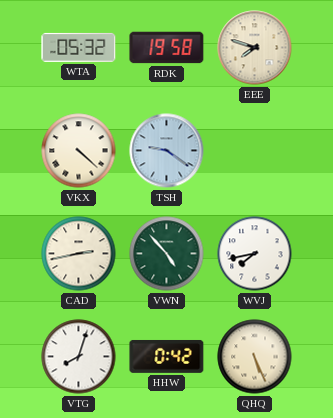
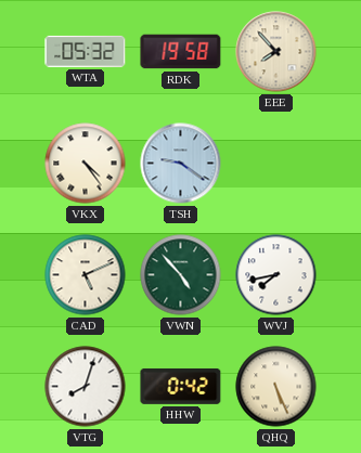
EEE: 7:48 -> 7:53 (276, 52)
VKX: 4:22 -> 4:24 (86, 164)
CAD: 2:43 -> 5:11 (86, 275)
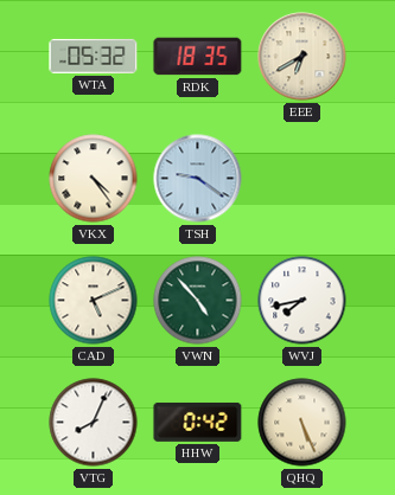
RDK: 19:58 -> 18:35 (198, 57)
EEE: 7:53 -> 6:40 (302, 57)
VTG: 8:03 -> 8:04 (94, 423)
